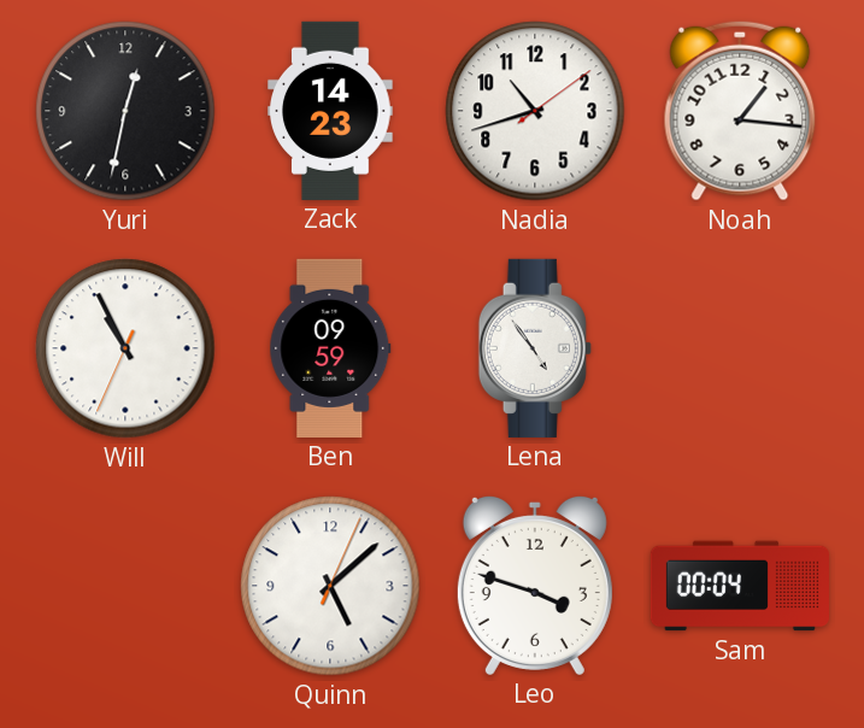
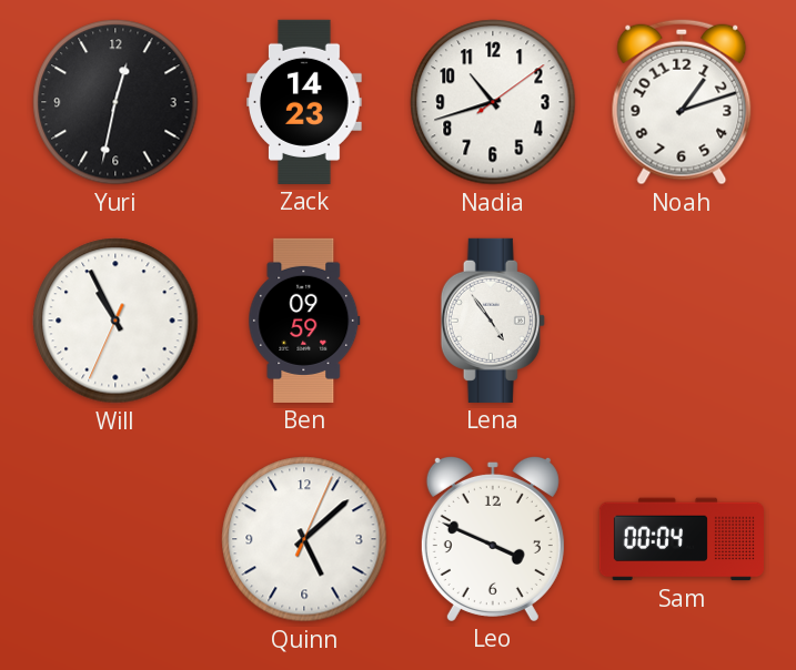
Noah: 1:16 -> 1:12 (682, 102)
Leo: 3:48 -> 3:49 (493, 538)
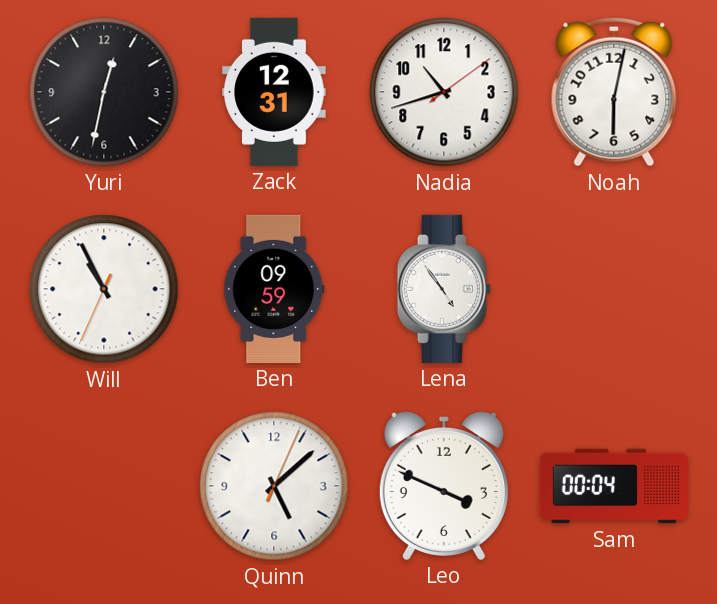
Zack: 14:23 -> 12:31 (274, 92)
Noah: 1:12 -> 6:02 (614, 92)
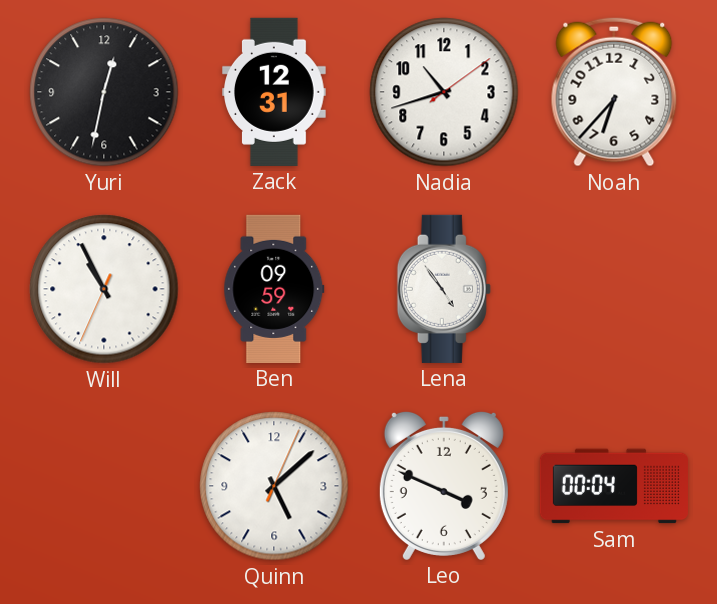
Noah: 6:02 -> 6:37 (614, 92)
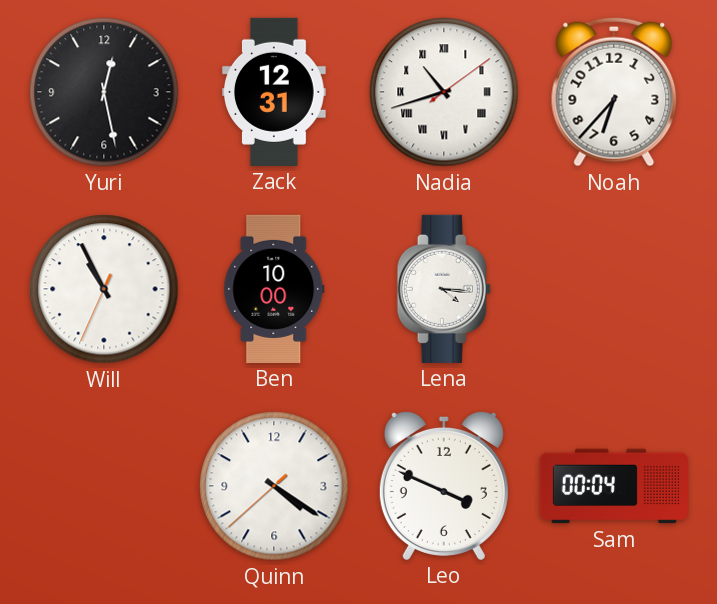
Yuri: 12:32 -> 12:28 (104, 92)
Nadia numerals: Arabic -> Roman (444, 92)
Ben: 09:59 -> 10:00 (274, 289)
Lena: 4:54 -> 4:16 (444, 289)
Quinn: 5:08 -> 4:20 (274, 486)
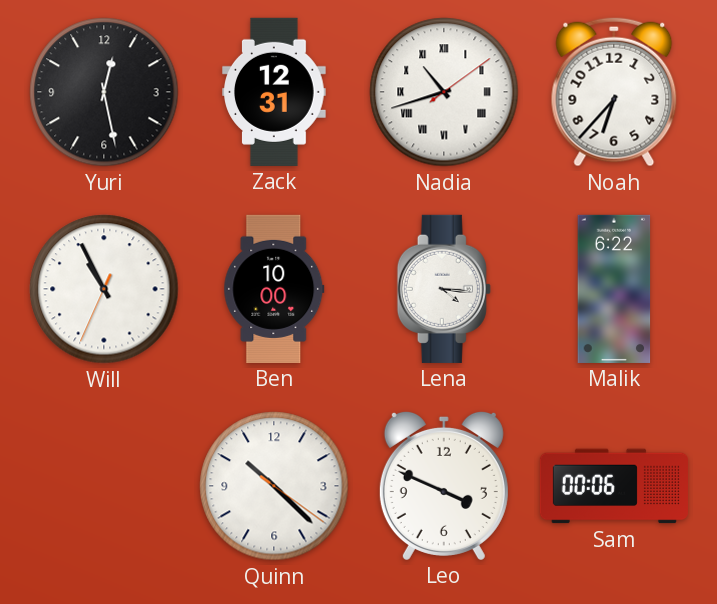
Malik: none -> 6:22 (614, 289)
Quinn: 4:20 -> 10:22 (274, 486)
Sam: 00:04 -> 00:06 (614, 486)
